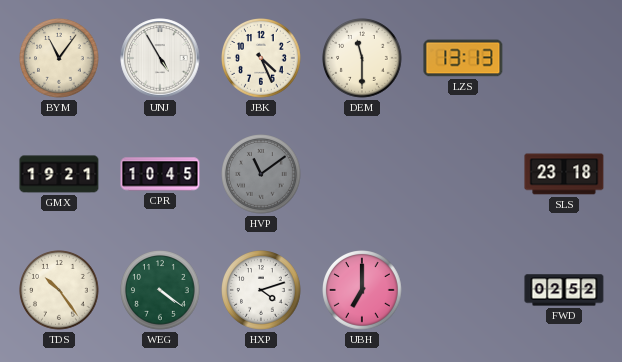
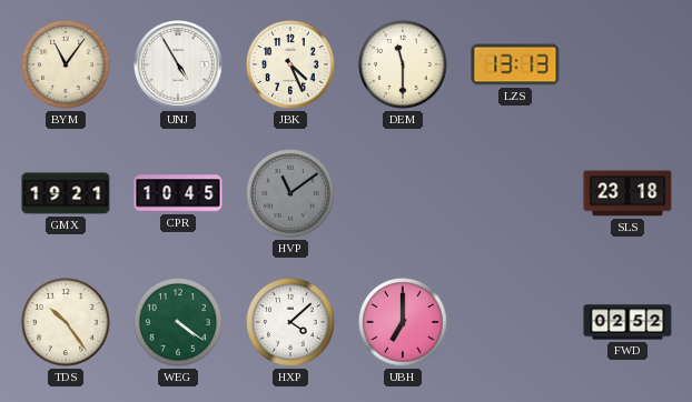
HXP: 4:12 -> 4:08 (291, 323)
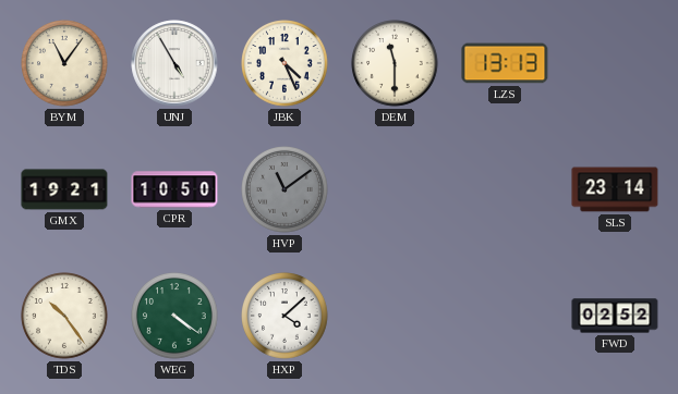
CPR: 10:45 -> 10:50 (174, 189)
SLS: 23:18 -> 23:14 (615, 189)
UBH: 7:00 -> none (404, 323)
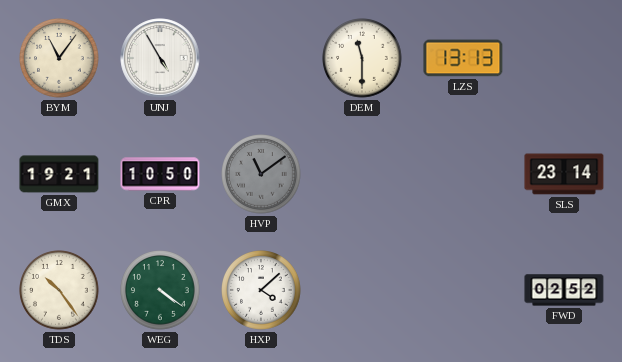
JBK: 4:26 -> none (286, 64)
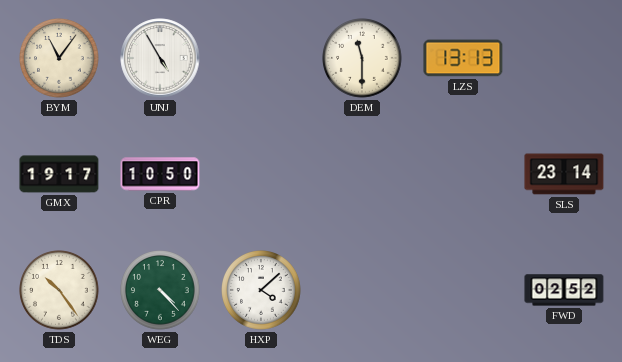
GMX: 19:21 -> 19:17 (59, 174)
HVP: 11:09 -> none (262, 175)
WEG: 4:21 -> 4:23 (161, 291)
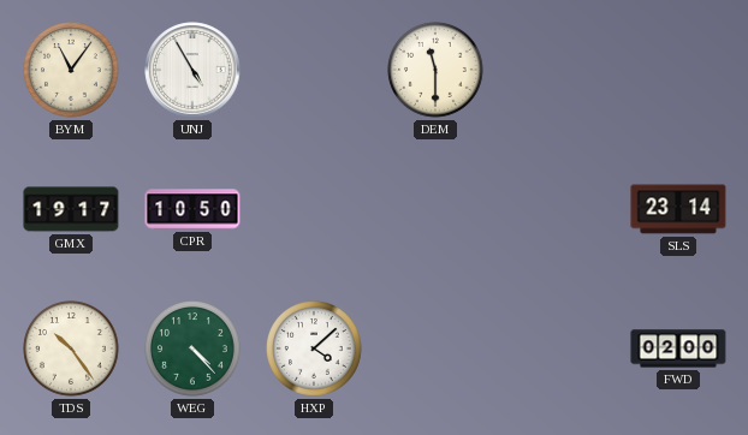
LZS: 13:13 -> none (463, 58)
FWD: 02:52 -> 02:00 (678, 348)
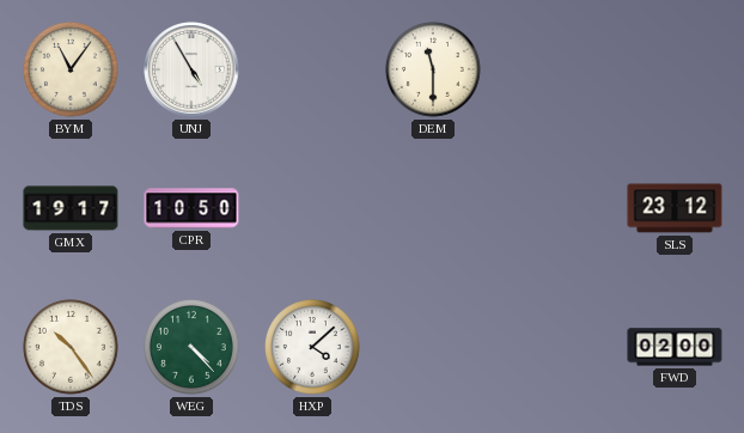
SLS: 23:14 -> 23:12 (675, 208)
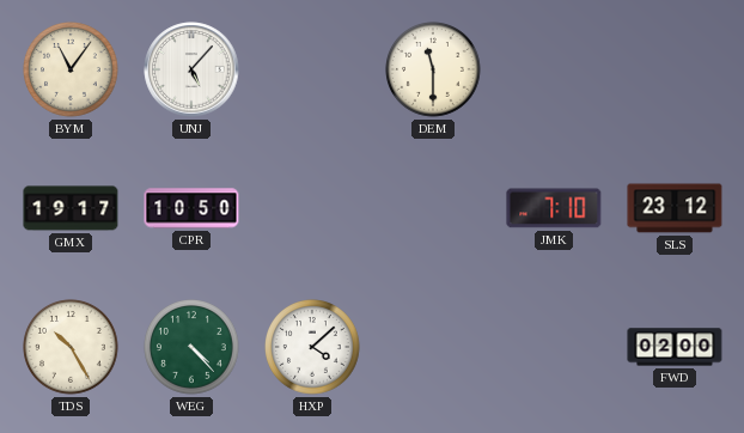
UNJ: 4:55 -> 5:07 (191, 69)
JMK: none -> 7:10 (554, 208)
TDS: 10:24 -> 10:25 (72, 348)
